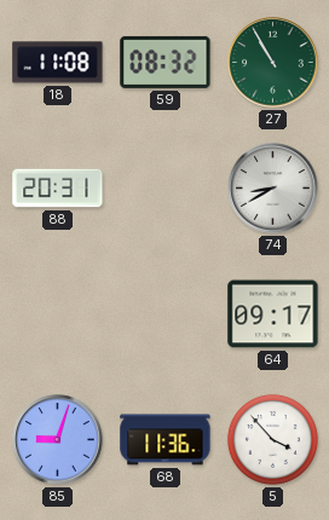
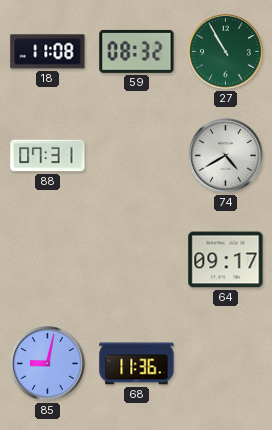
88: 20:31 -> 07:31 (48, 156)
74: 8:40 -> 4:40 (226, 156)
85: 9:03 -> 9:02 (48, 364)
5: 3:53 -> none (272, 439)
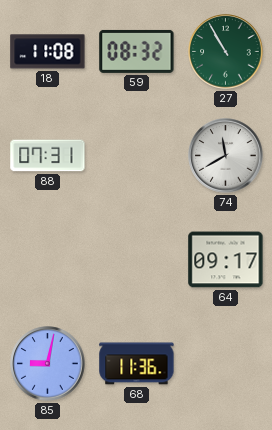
74: 4:40 -> 11:40 (226, 156)
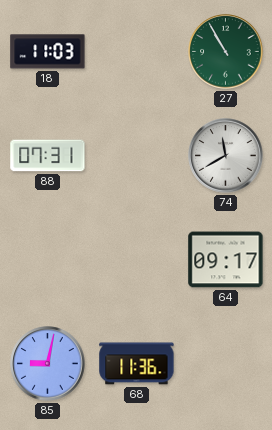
18: 11:08 -> 11:03 (48, 52)
59: 08:32 -> none (137, 51)
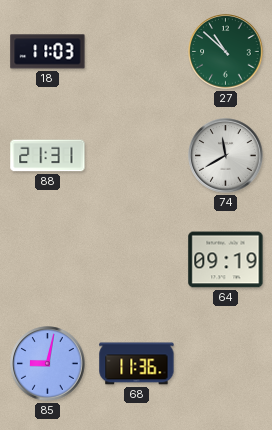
27: 10:55 -> 10:52 (226, 52)
88: 07:31 -> 21:31 (48, 156)
64: 09:17 -> 09:19 (226, 260)
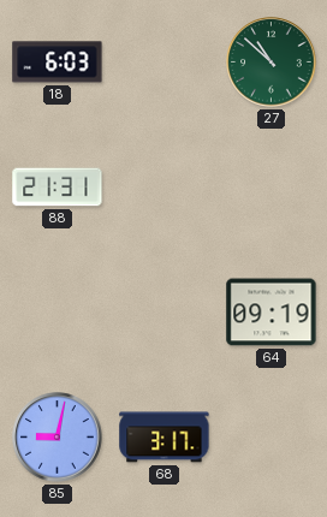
18: 11:03 -> 6:03 (58, 63)
74: 11:40 -> none (226, 156)
68: 11:36 -> 3:17 (165, 438)
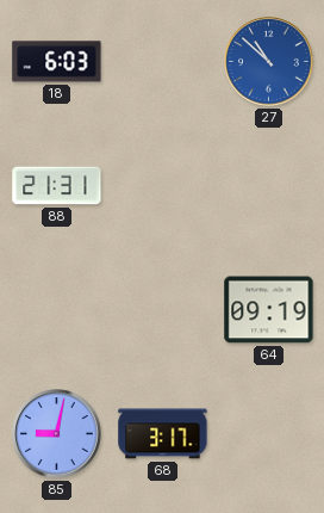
27 dial: green -> blue (269, 62)
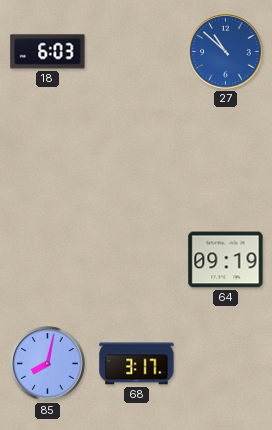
88: 21:31 -> none (57, 186)
85: 9:02 -> 8:02 (48, 364)
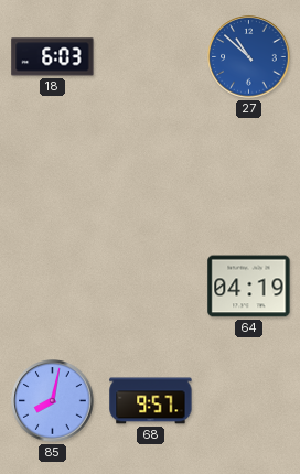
64: 09:19 -> 04:19 (249, 287)
68: 3:17 -> 9:57 (151, 401)
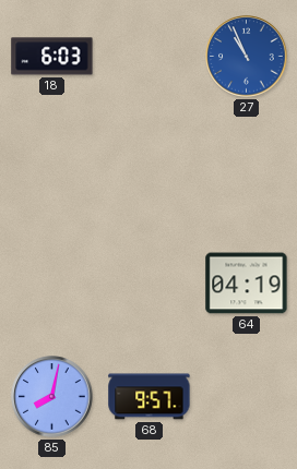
27: 10:52 -> 10:56 (247, 57)
